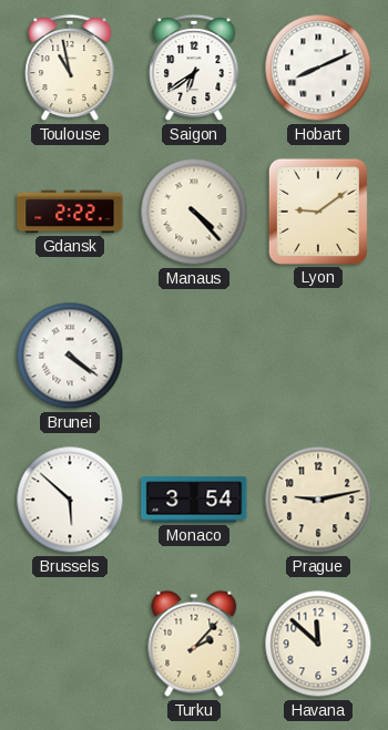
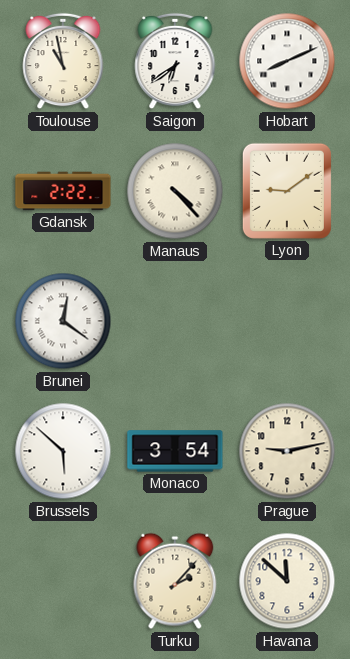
Brunei: 4:21 -> 12:21 (63, 321)
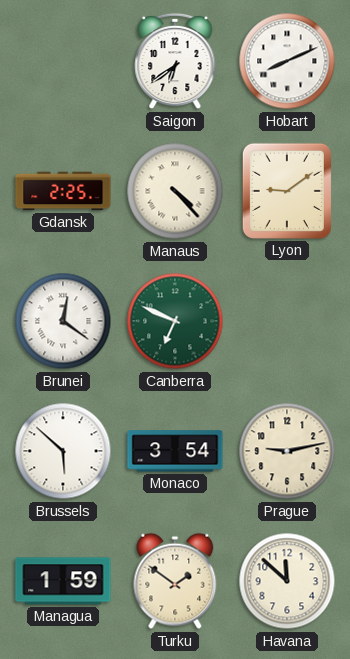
Toulouse: 10:58 -> none (63, 61)
Gdansk: 2:22 -> 2:25 (63, 191)
Canberra: none -> 6:49 (175, 321)
Managua: none -> 1:59 (63, 581)
Turku: 2:07 -> 1:51 (175, 581)
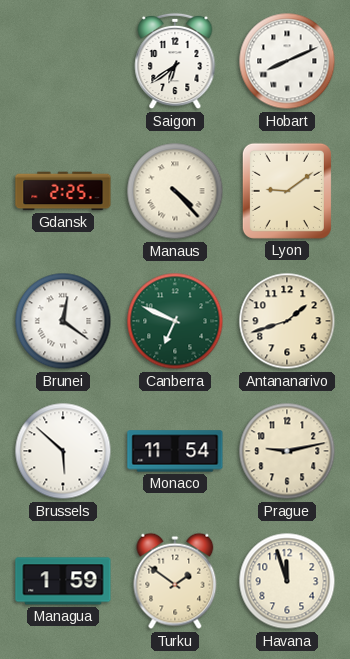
Antananarivo: none -> 1:42 (287, 321)
Monaco: 3:54 -> 11:54 (175, 451)
Havana: 11:52 -> 11:57 (287, 581)
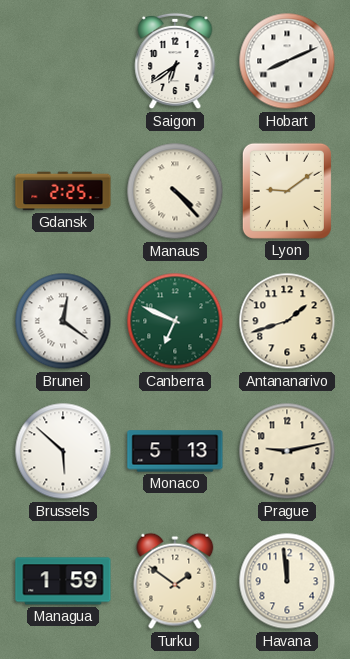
Monaco: 11:54 -> 5:13 (175, 451)
Havana: 11:57 -> 11:59 (287, 581)
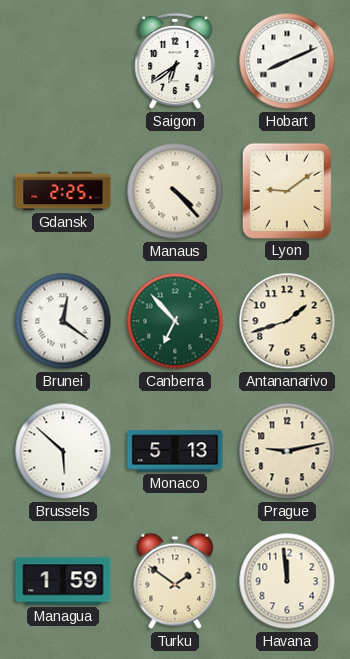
Canberra: 6:49 -> 6:53 (175, 321)
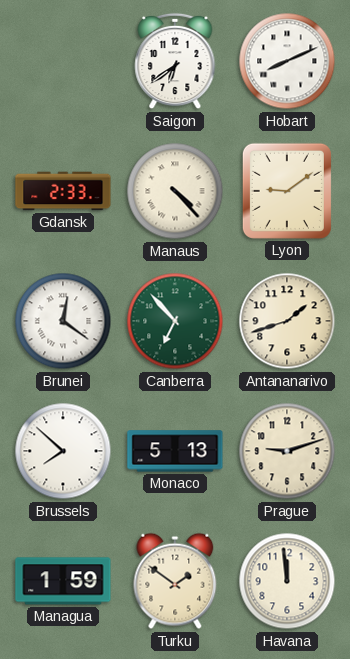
Gdansk: 2:25 -> 2:33 (63, 191)
Brussels: 5:52 -> 7:52 (63, 451)
Prague: 9:13 -> 9:12 (287, 451)
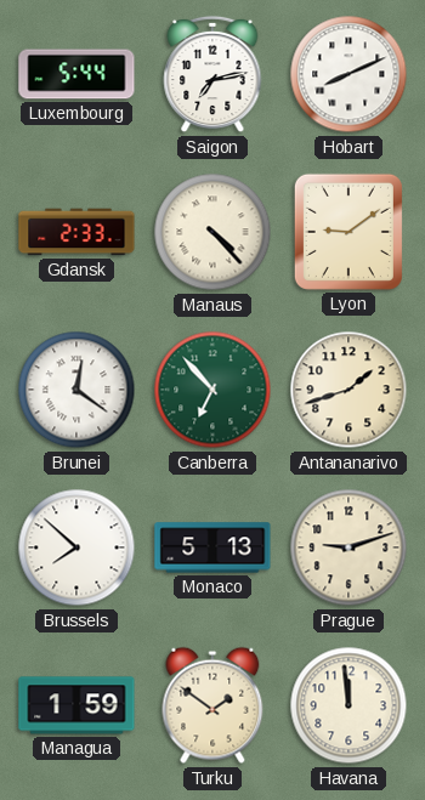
Luxembourg: none -> 5:44 (76, 74)
Saigon: 6:39 -> 7:13 (212, 74)
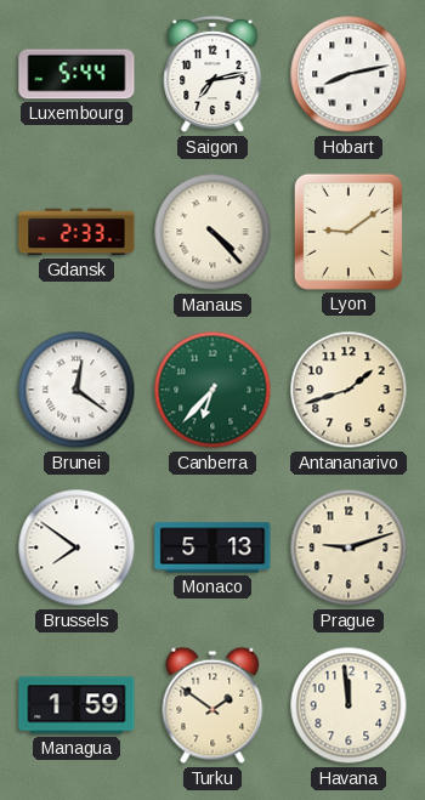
Hobart: 8:11 -> 8:13 (348, 74)
Canberra: 6:53 -> 6:37 (212, 390)
Brussels: 7:52 -> 7:51 (76, 547)
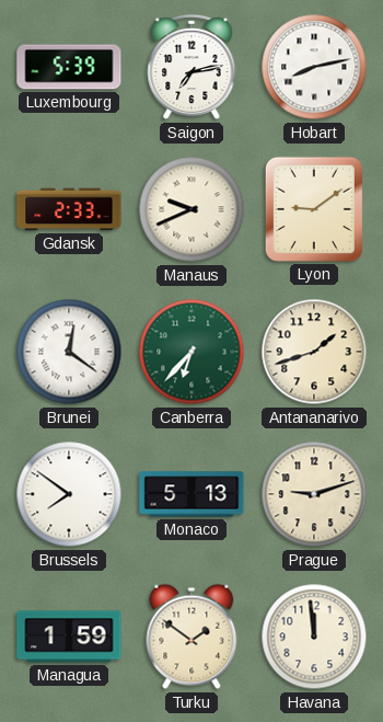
Luxembourg: 5:44 -> 5:39 (69, 67)
Manaus: 4:23 -> 9:41 (191, 209)
